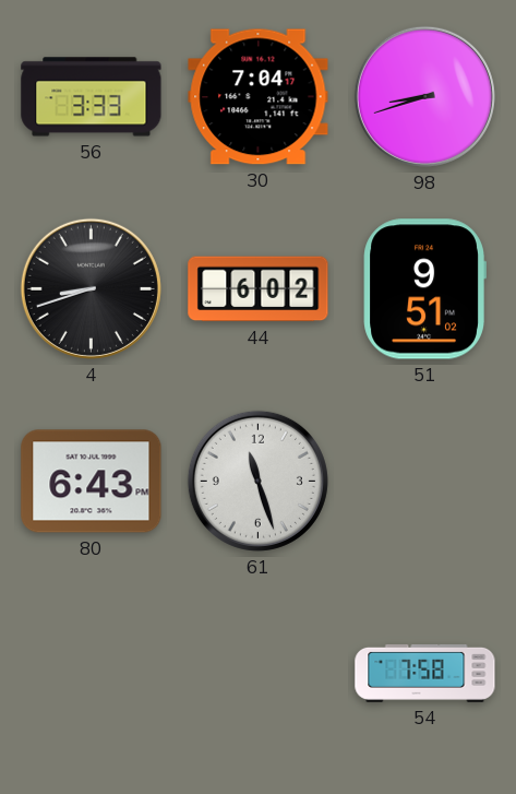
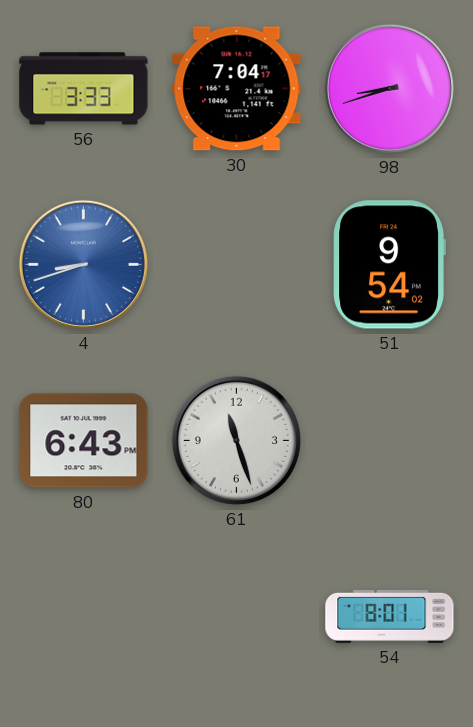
4 dial: black -> blue (83, 264)
44: 6:02 -> none (259, 289)
51: 9:51 -> 9:54 (389, 265)
54: 7:58 -> 8:01 (390, 616)
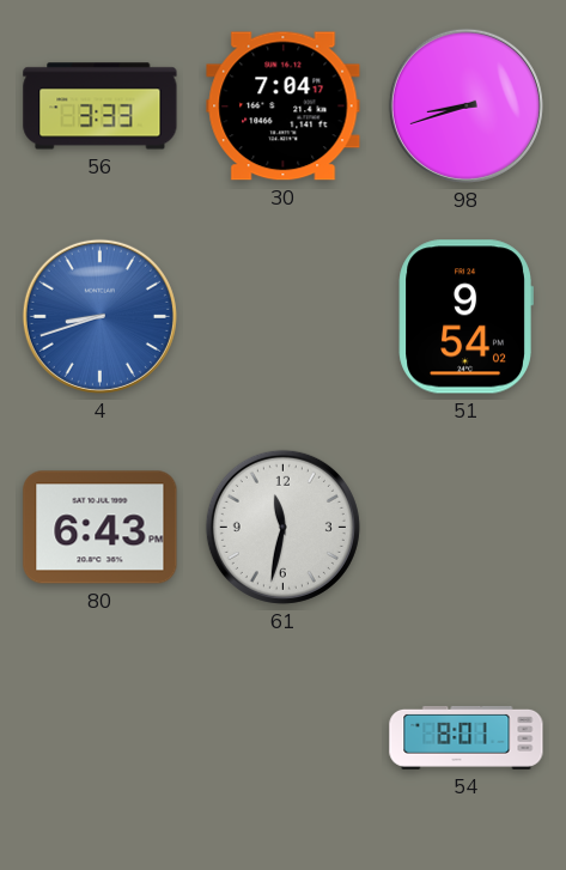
61: 11:27 -> 11:32 (282, 527)
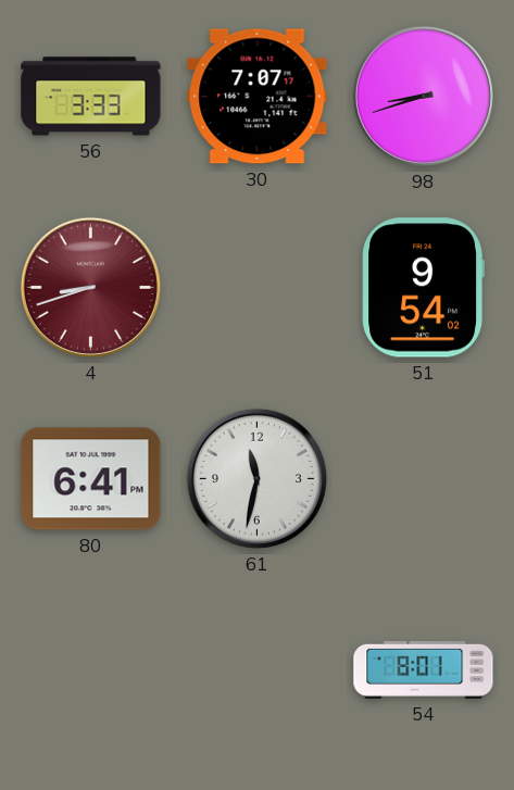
30: 7:04 -> 7:07 (258, 97)
4 dial: blue -> burgundy (90, 287)
80: 6:43 -> 6:41 (91, 479)
